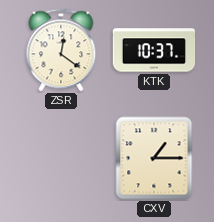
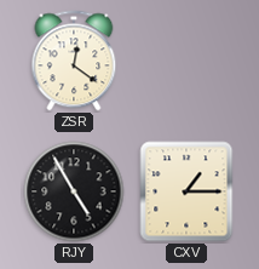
KTK: 10:37 -> none (154, 50)
RJY: none -> 4:55 (74, 191)
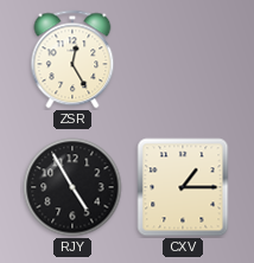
ZSR: 12:21 -> 12:25 (72, 59)
